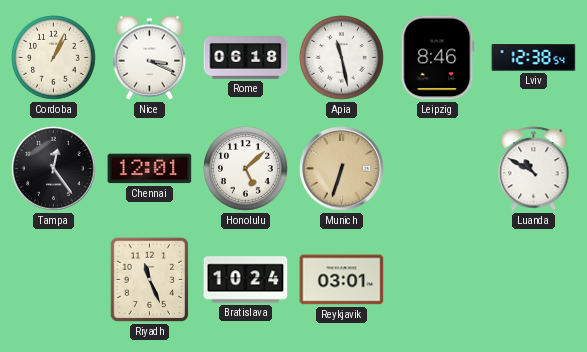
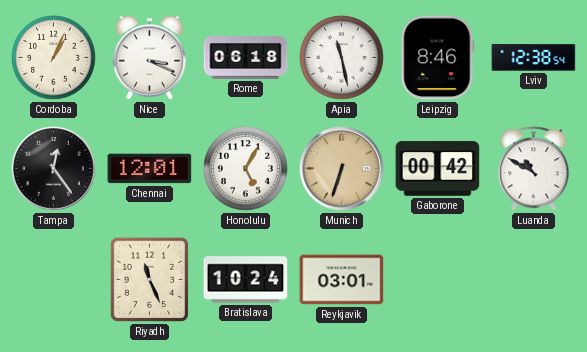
Honolulu: 5:08 -> 5:05 (246, 169)
Gaborone: none -> 00:42 (438, 169)
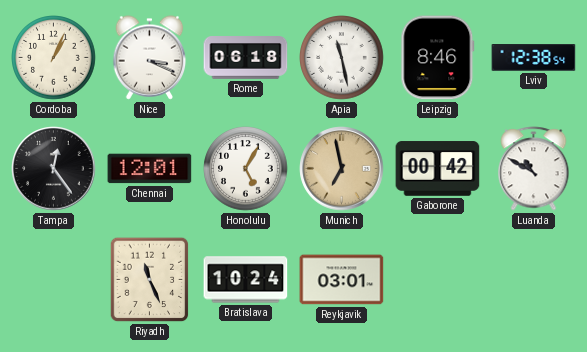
Munich: 6:33 -> 6:58 (342, 169)
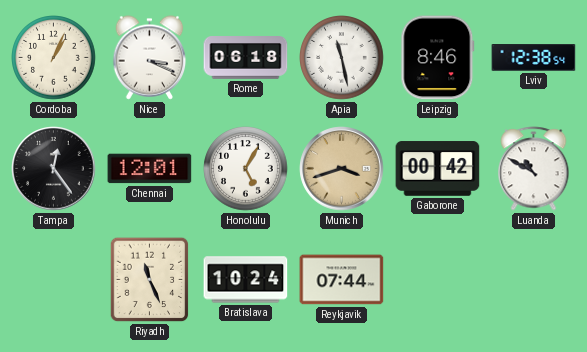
Munich: 6:58 -> 3:42 (342, 169)
Reykjavik: 03:01 -> 07:44 (342, 280)
